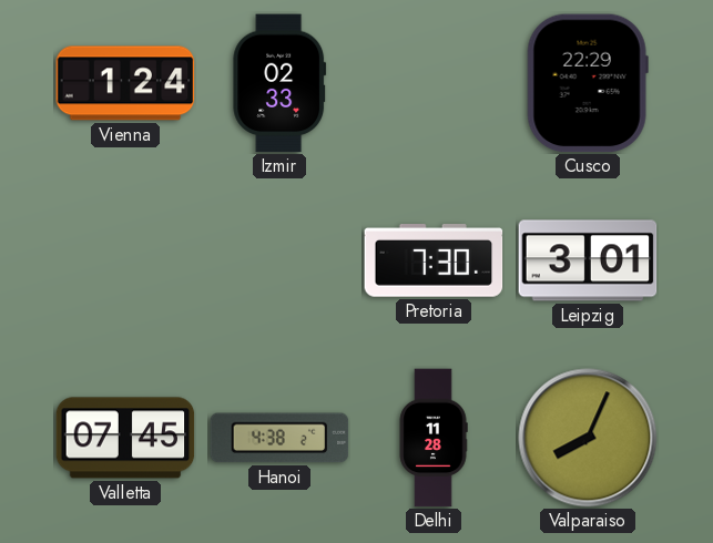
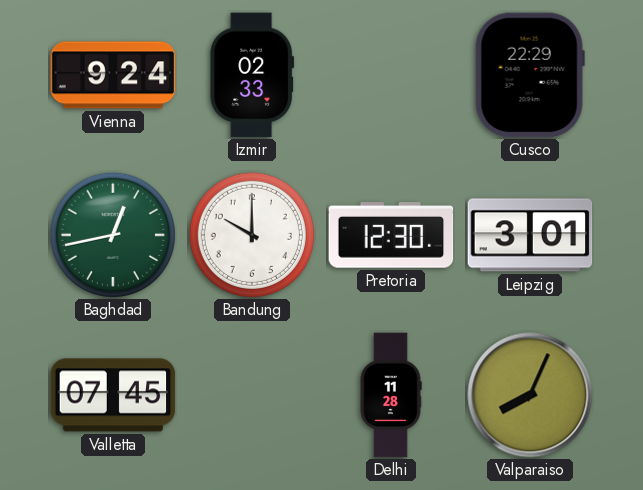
Vienna: 1:24 -> 9:24 (113, 75)
Baghdad: none -> 12:43 (113, 235)
Bandung: none -> 10:00 (252, 235)
Pretoria: 7:30 -> 12:30 (391, 236)
Hanoi: 4:38 -> none (279, 438)
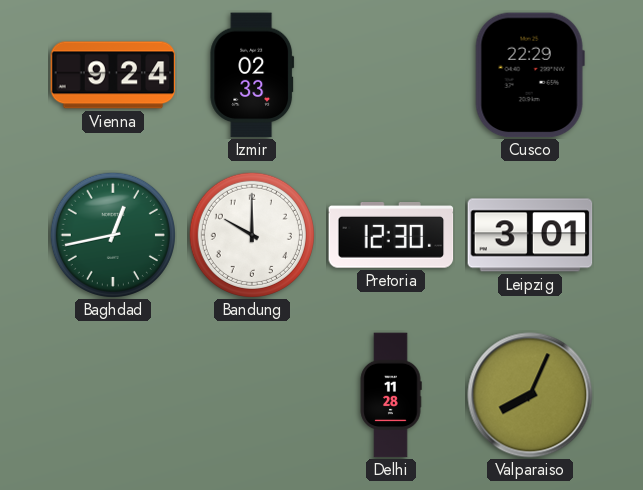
Valletta: 07:45 -> none (113, 395)
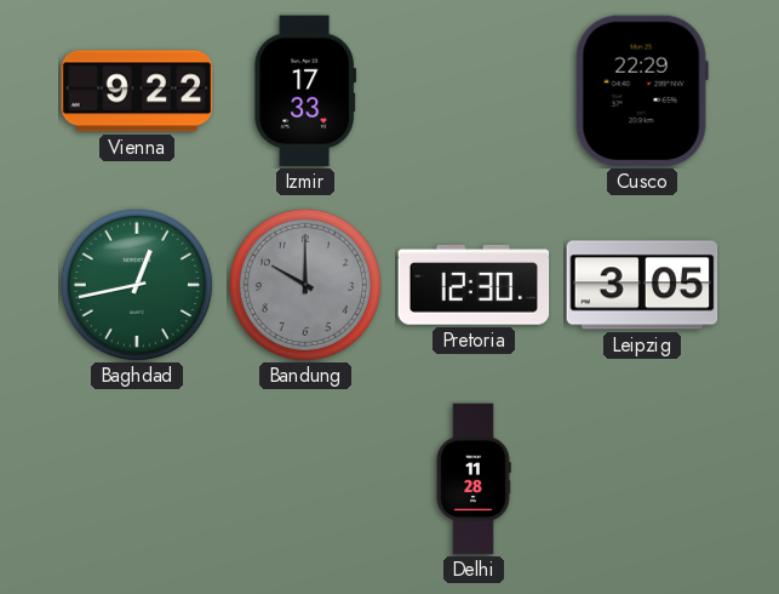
Vienna: 9:24 -> 9:22 (137, 91)
Izmir: 02:33 -> 17:33 (305, 91)
Bandung dial: white -> grey (305, 285)
Leipzig: 3:01 -> 3:05 (642, 285)
Valparaiso: 8:04 -> none (530, 395)
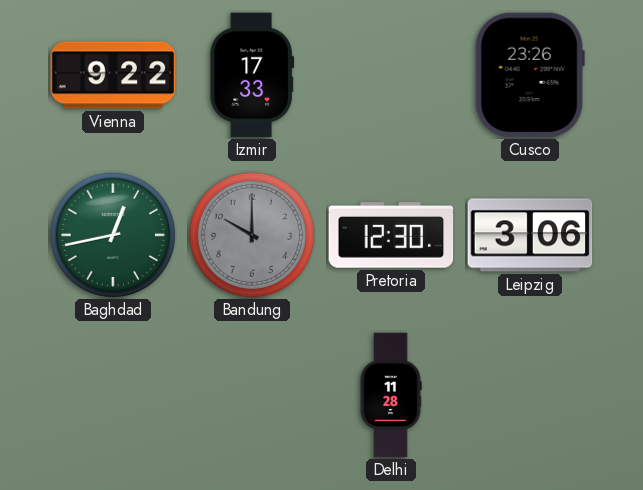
Cusco: 22:29 -> 23:26 (530, 75)
Leipzig: 3:05 -> 3:06 (530, 235)
